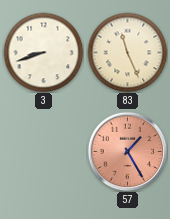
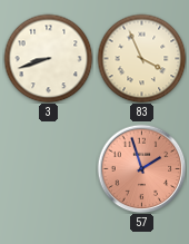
83: 11:26 -> 3:56 (141, 58)
57: 1:25 -> 1:57 (141, 168)
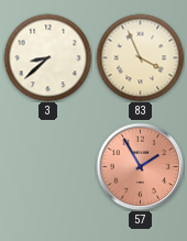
3: 8:42 -> 8:38 (47, 57)
57: 1:57 -> 1:55 (140, 166)
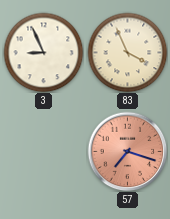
3: 8:38 -> 8:56 (43, 52)
57: 1:55 -> 7:18 (127, 151)
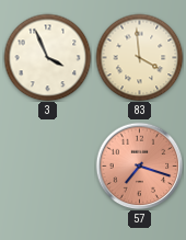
3: 8:56 -> 3:56 (47, 57)
83: 3:56 -> 3:59 (139, 57)
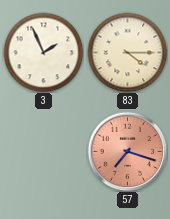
3: 3:56 -> 1:56 (43, 52)
83: 3:59 -> 4:15 (127, 52)
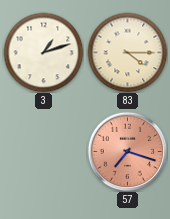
3: 1:56 -> 1:12 (43, 52)
